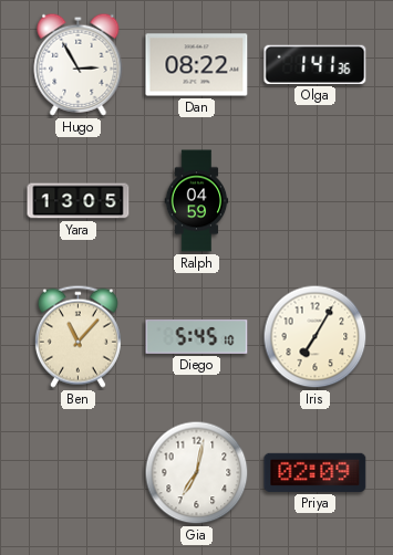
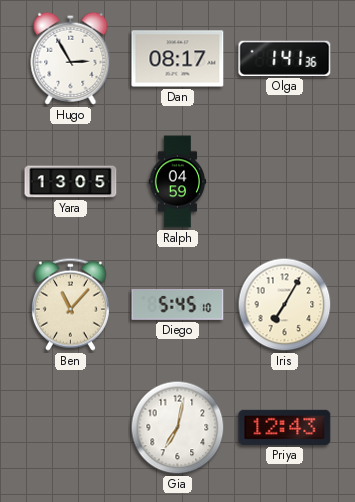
Dan: 08:22 -> 08:17 (178, 59)
Priya: 02:09 -> 12:43 (285, 427)
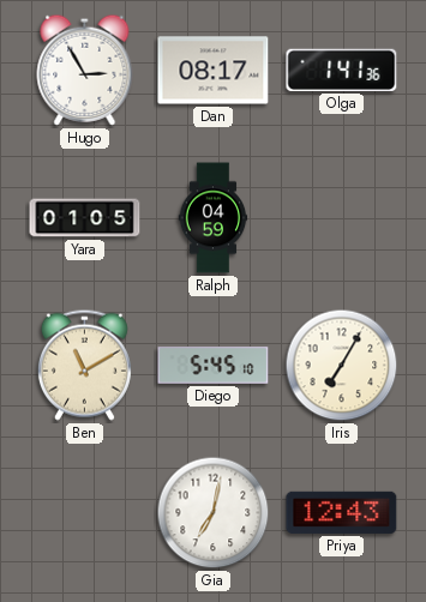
Yara: 13:05 -> 01:05 (85, 218)
Ben: 11:07 -> 11:10 (84, 365)
